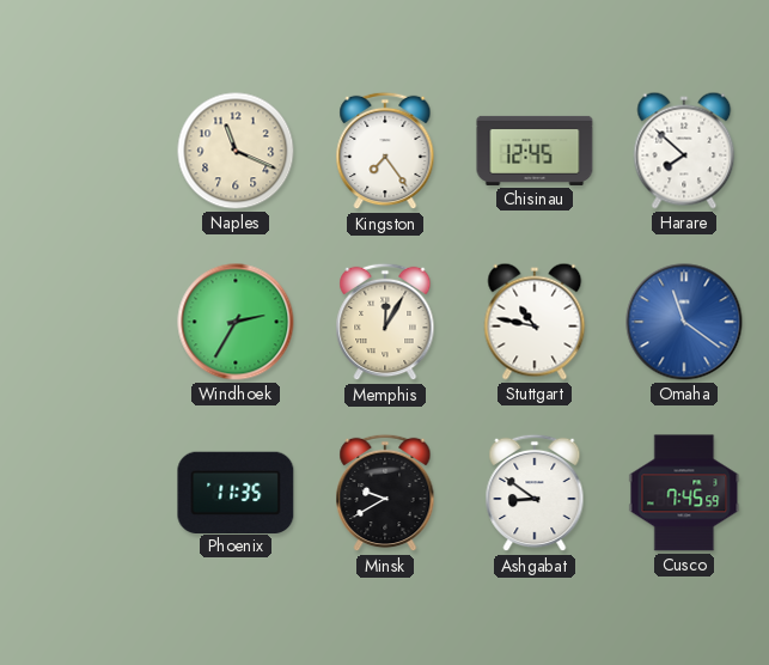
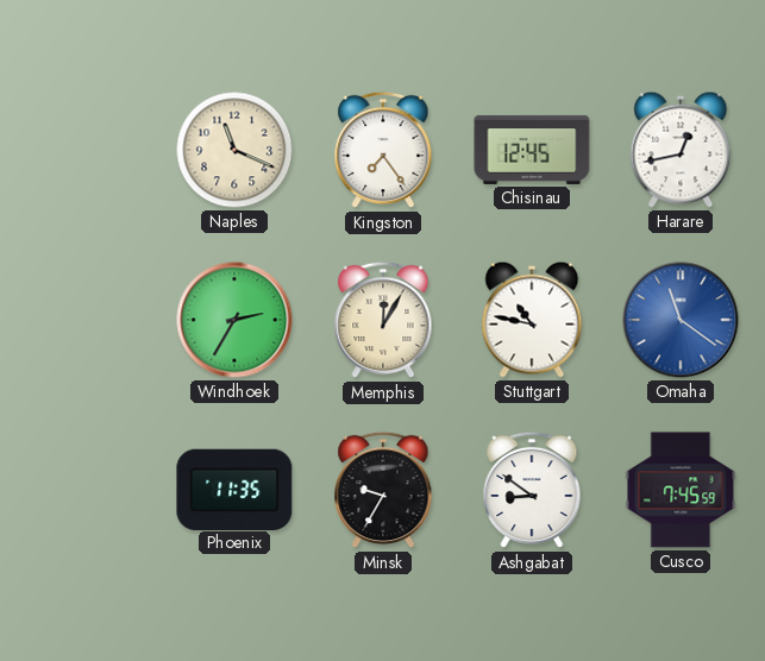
Harare: 7:52 -> 12:43 (681, 150)
Minsk: 9:40 -> 9:35 (383, 490)
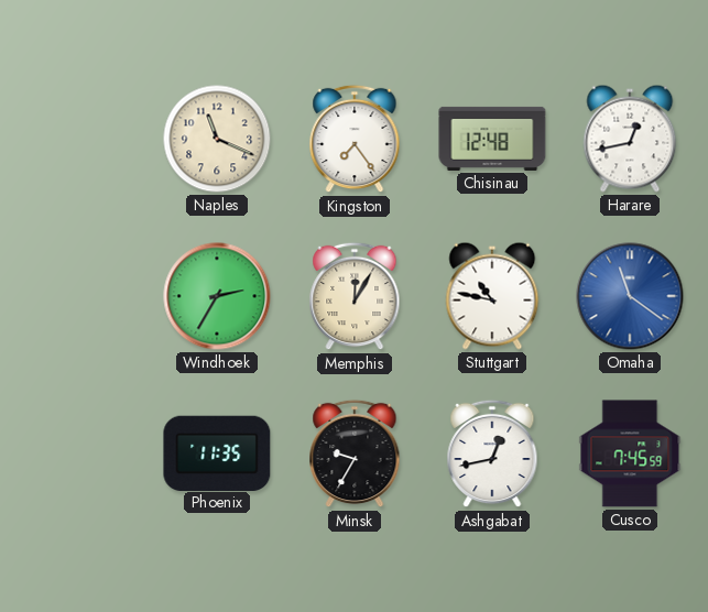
Chisinau: 12:45 -> 12:48 (492, 139)
Ashgabat: 8:51 -> 12:43 (492, 453)
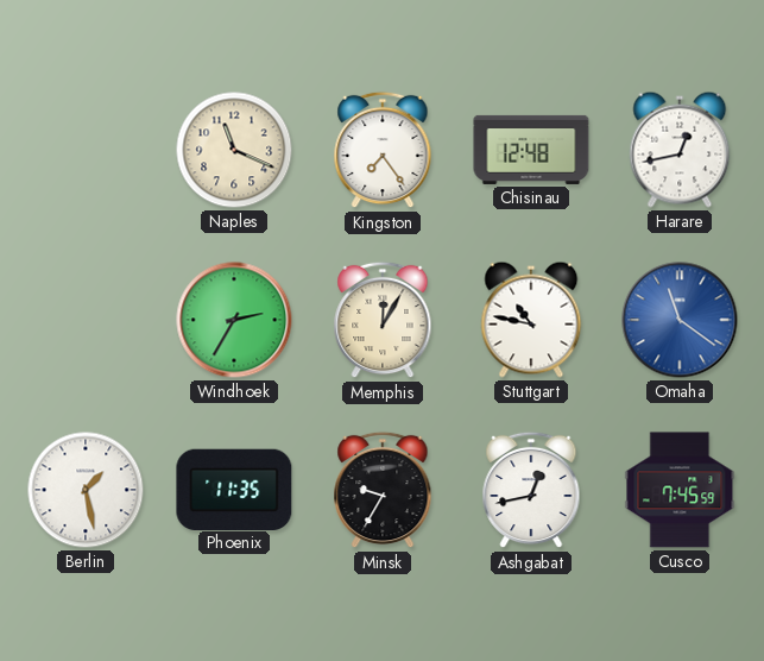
Berlin: none -> 1:28 (86, 490)
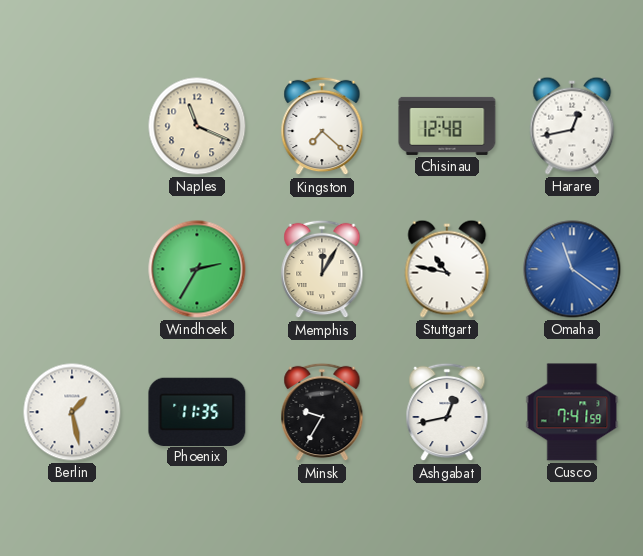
Kingston: 7:24 -> 7:22 (322, 126)
Cusco: 7:45 -> 7:41 (572, 412)
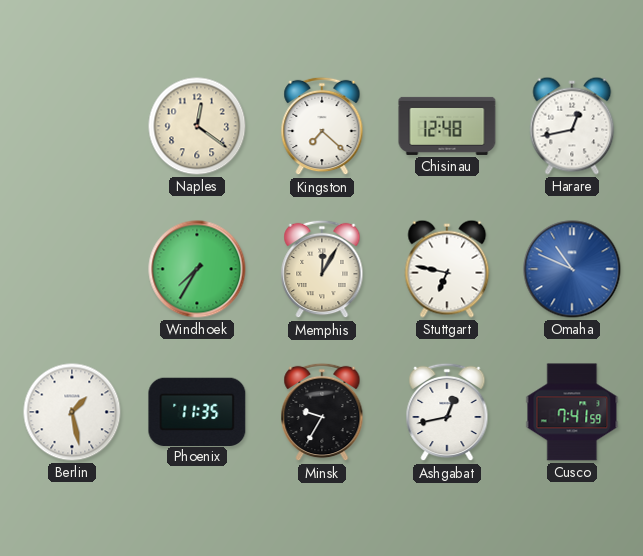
Naples: 11:19 -> 12:21 (197, 126)
Windhoek: 2:35 -> 7:35 (197, 269)
Stuttgart: 10:47 -> 6:47 (447, 269)
Omaha: 11:21 -> 10:49 (572, 269)
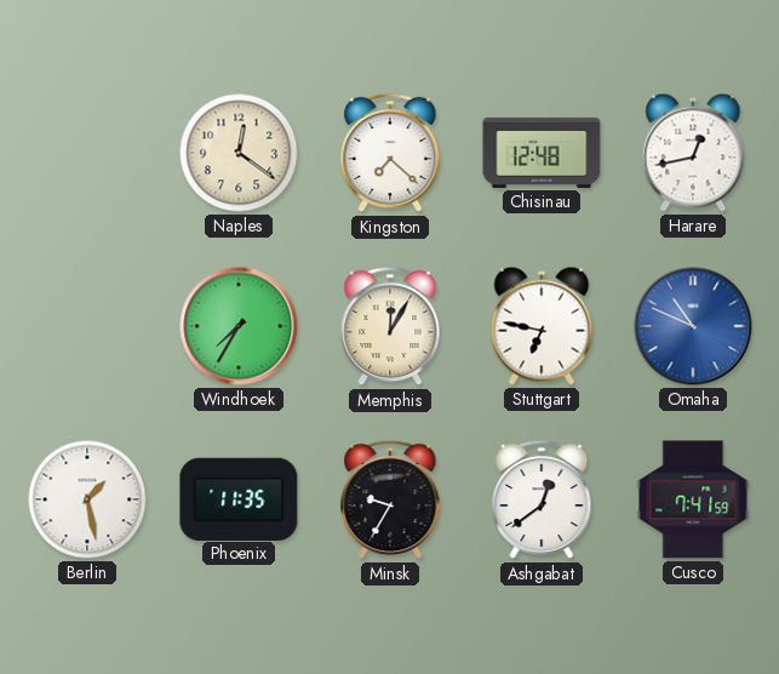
Ashgabat: 12:43 -> 12:39 (542, 499)
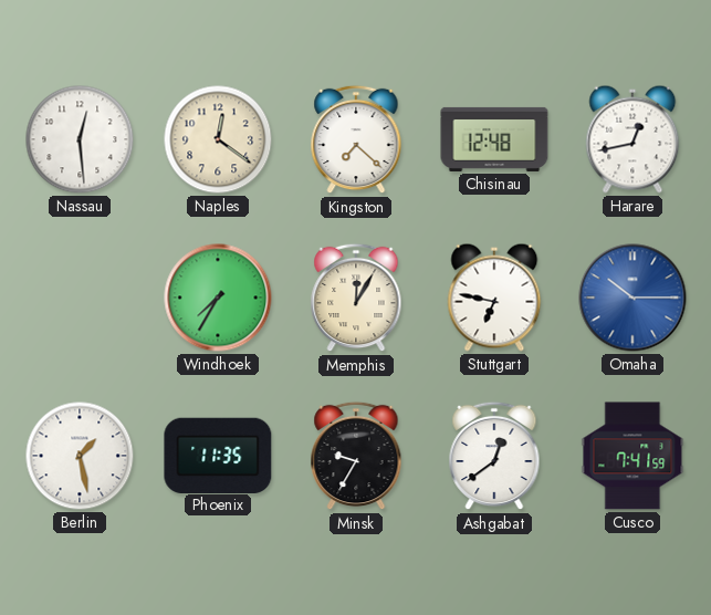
Nassau: none -> 12:29 (80, 139)
Omaha: 10:49 -> 10:15 (632, 298)
